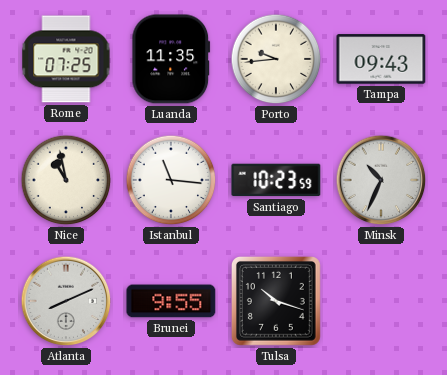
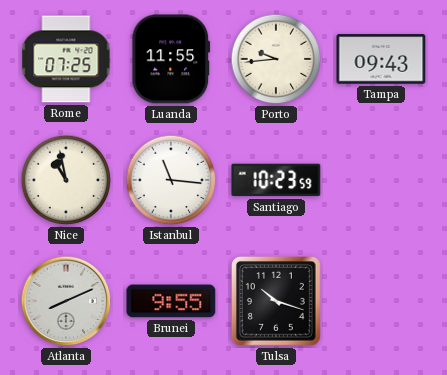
Luanda: 11:35 -> 11:55 (171, 59)
Minsk: 10:34 -> none (381, 180)
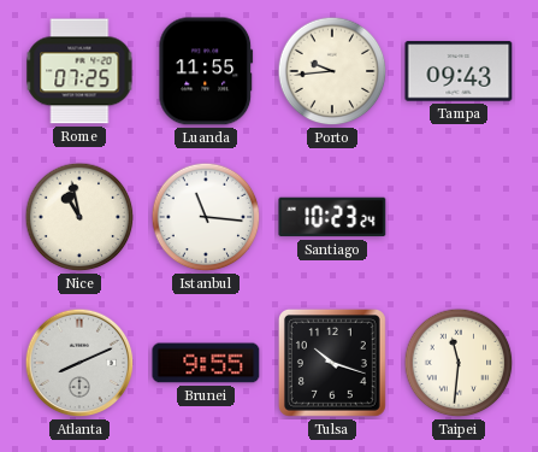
Santiago: 10:23:59 -> 10:23:24 (332, 217)
Taipei: none -> 11:31 (459, 363)
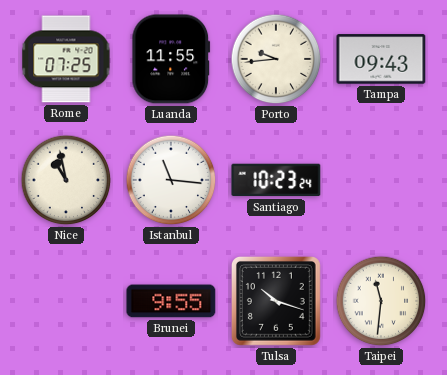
Atlanta: 8:11 -> none (79, 363)
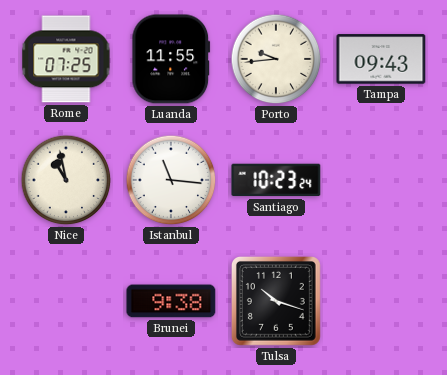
Brunei: 9:55 -> 9:38 (171, 301)
Taipei: 11:31 -> none (381, 301)
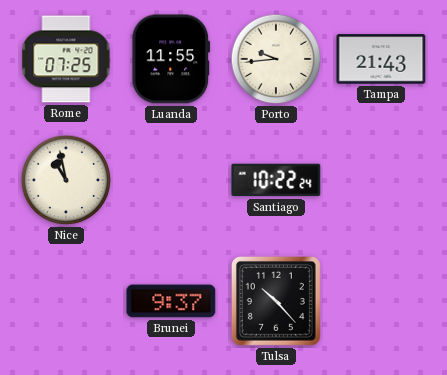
Tampa: 09:43 -> 21:43 (381, 59)
Istanbul: 11:16 -> none (171, 180)
Santiago: 10:23 -> 10:22 (276, 180)
Brunei: 9:38 -> 9:37 (171, 301)
Tulsa: 10:18 -> 10:23 (276, 301)
